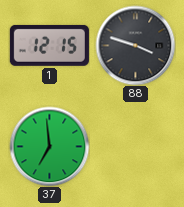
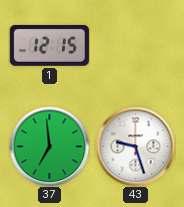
88: 3:48 -> none (135, 45)
43: none -> 9:27 (135, 146)
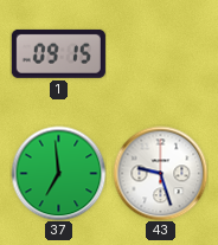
1: 12:15 -> 09:15 (58, 53)
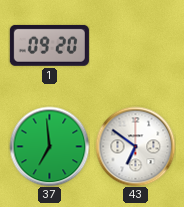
1: 09:15 -> 09:20 (49, 45)
43: 9:27 -> 6:51 (135, 146)
